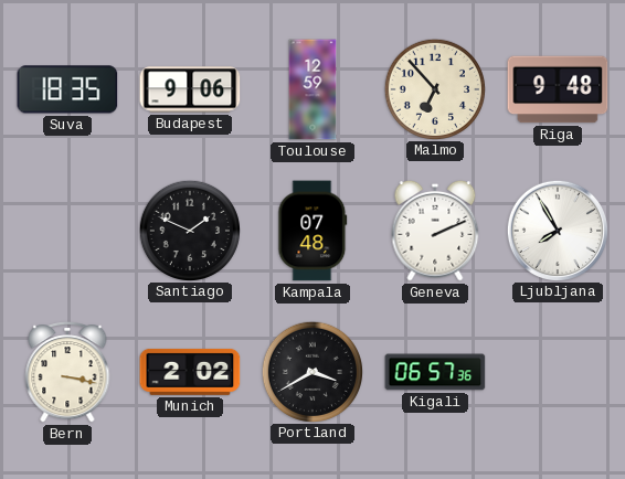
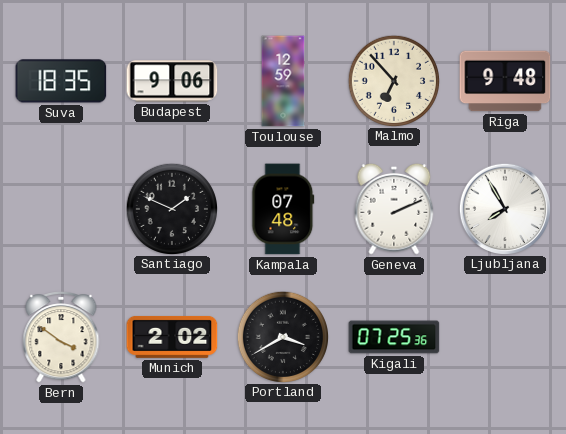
Bern: 3:17 -> 3:51 (61, 338)
Kigali: 06:57 -> 07:25 (394, 337)
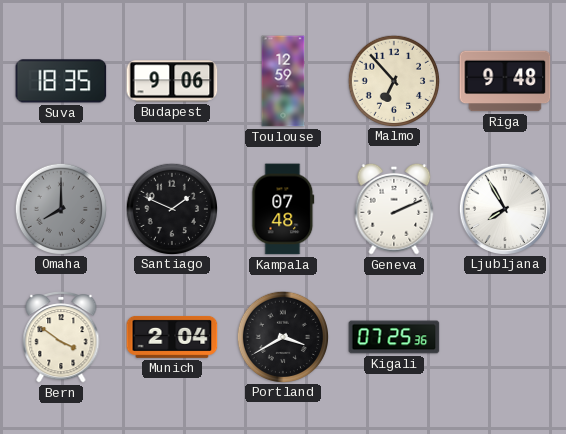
Omaha: none -> 8:00 (60, 208)
Munich: 2:02 -> 2:04 (172, 337)
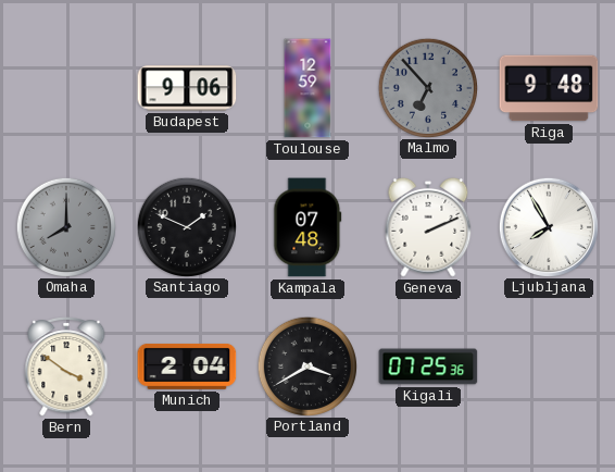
Suva: 18:35 -> none (61, 81)
Malmo dial: cream -> grey (427, 87)
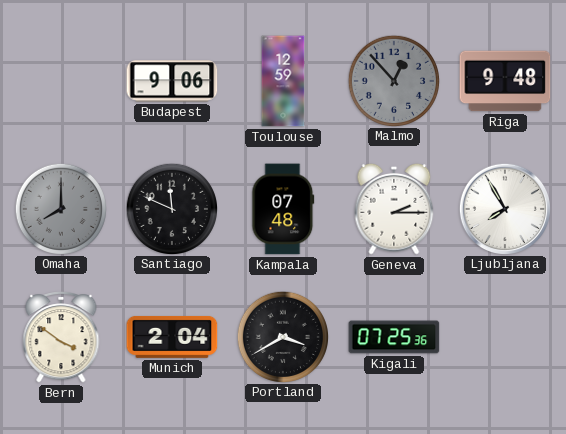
Malmo: 6:53 -> 12:53 (393, 80)
Santiago: 1:49 -> 11:49 (171, 208)
Geneva: 2:11 -> 2:15 (394, 209)
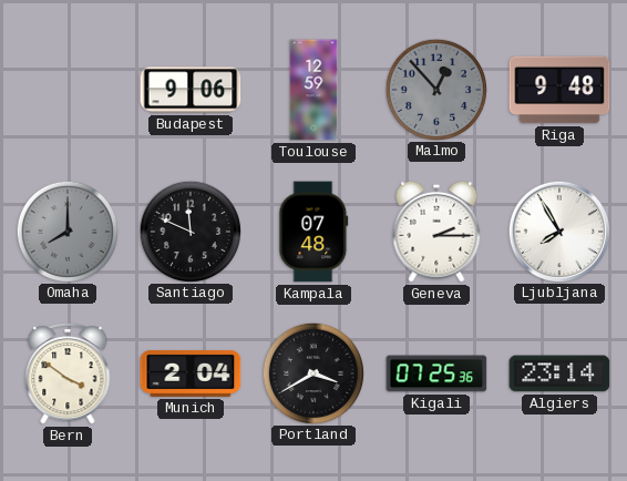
Algiers: none -> 23:14 (559, 373)
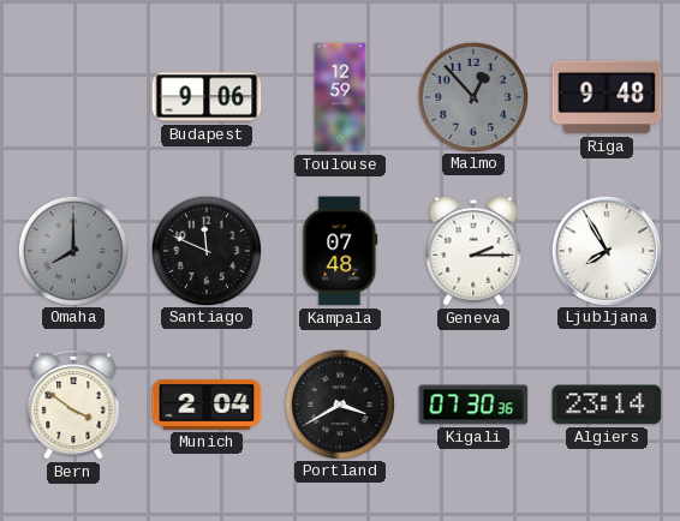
Kigali: 07:25 -> 07:30 (473, 405)
